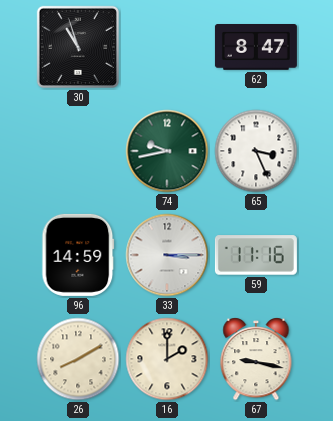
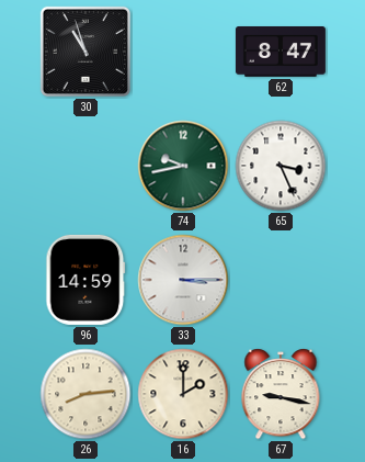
59: 11:16 -> none (256, 255)
26: 8:10 -> 8:14 (85, 394)
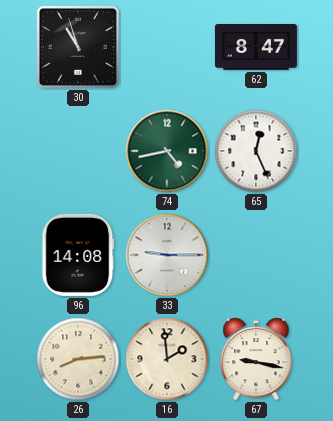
74: 9:43 -> 4:43 (167, 151)
65: 3:26 -> 12:26 (256, 151)
96: 14:59 -> 14:08 (78, 255)
33: 3:15 -> 9:15 (167, 255)
16: 2:00 -> 1:59 (167, 359)
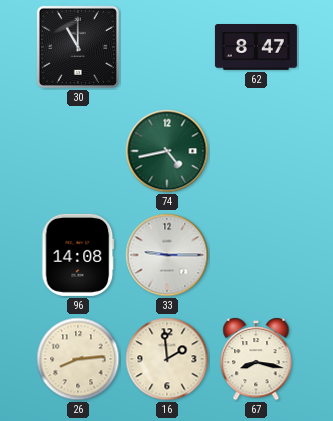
30: 10:57 -> 11:00 (78, 47)
65: 12:26 -> none (256, 151)
67: 9:17 -> 8:17 (256, 359)
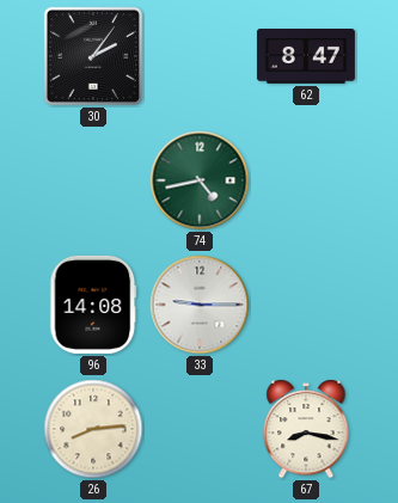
30: 11:00 -> 2:06 (93, 56)
16: 1:59 -> none (167, 359)
